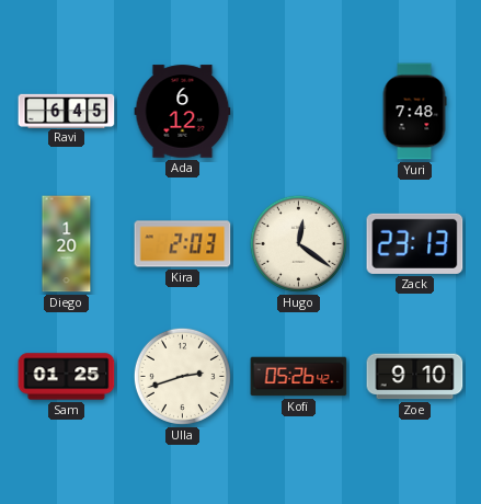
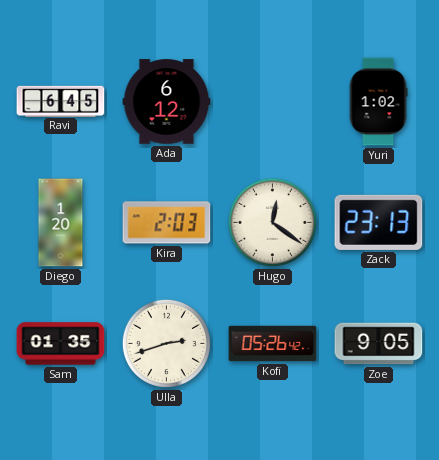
Yuri: 7:48 -> 1:02 (378, 102)
Sam: 01:25 -> 01:35 (61, 344)
Zoe: 9:10 -> 9:05 (379, 344)
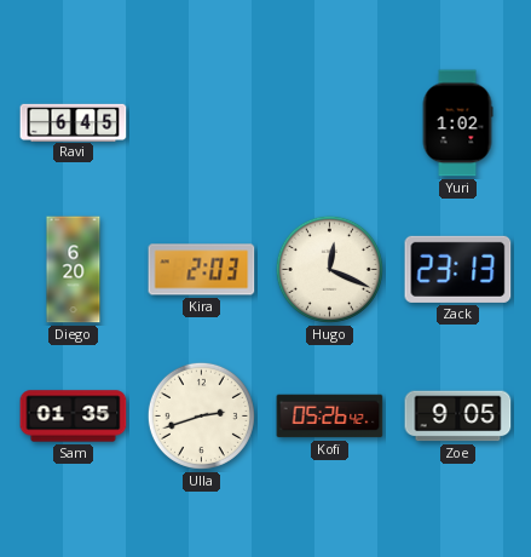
Ada: 6:12 -> none (167, 102)
Diego: 1:20 -> 6:20 (74, 270)
Hugo: 12:21 -> 12:19 (329, 269)
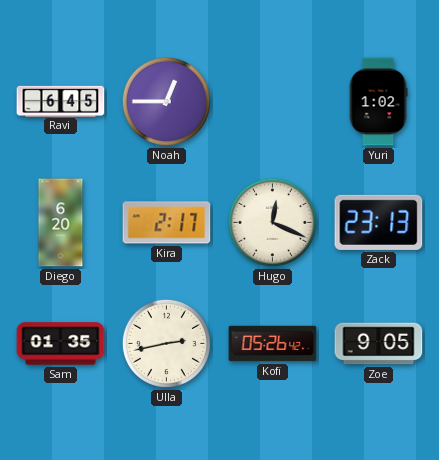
Noah: none -> 12:45 (166, 101)
Kira: 2:03 -> 2:17 (167, 223)
Ulla: 2:42 -> 2:43 (166, 343)
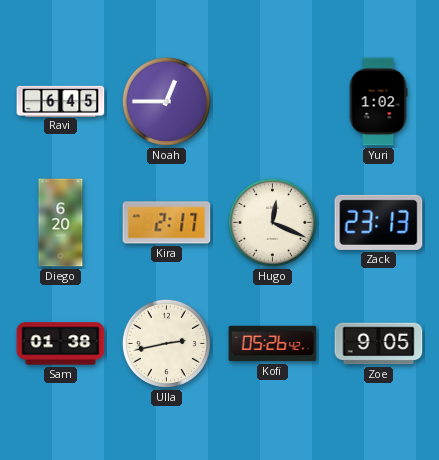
Sam: 01:35 -> 01:38 (61, 344)
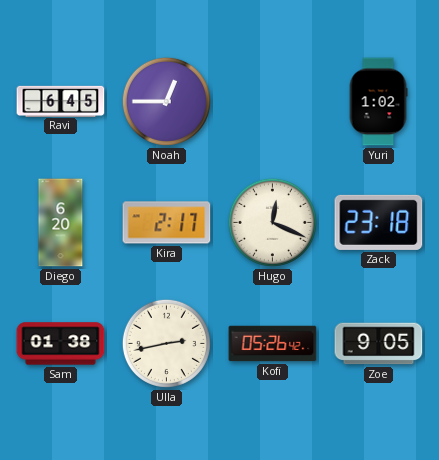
Zack: 23:13 -> 23:18 (379, 222)
